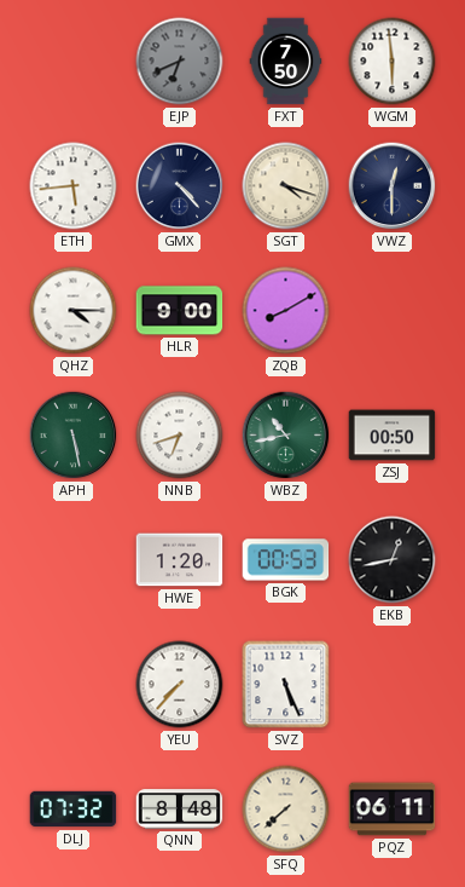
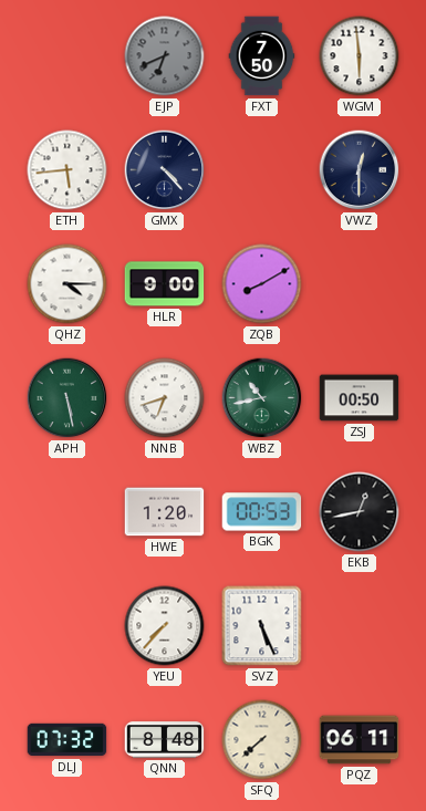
SGT: 4:18 -> none (286, 186)
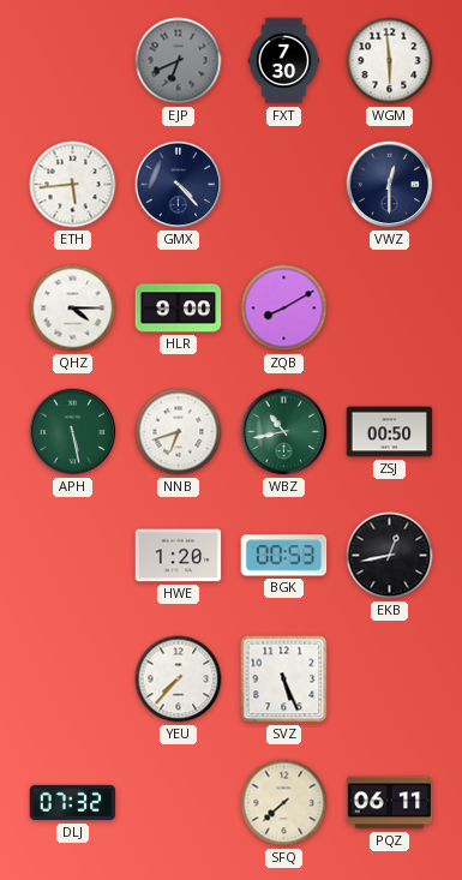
FXT: 7:50 -> 7:30 (284, 61)
QNN: 8:48 -> none (165, 740)
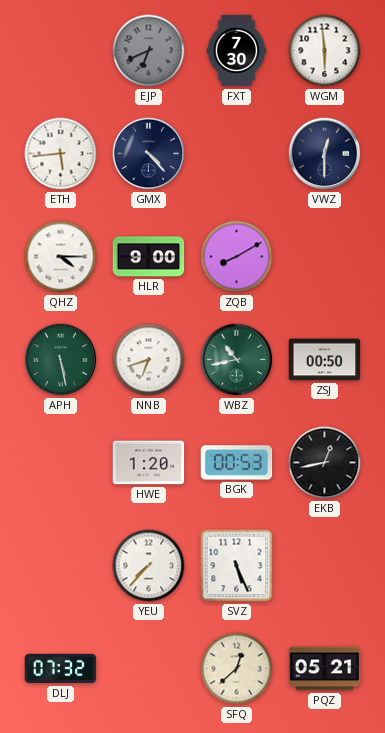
SFQ: 7:38 -> 12:38 (237, 669)
PQZ: 06:11 -> 05:21 (325, 669)
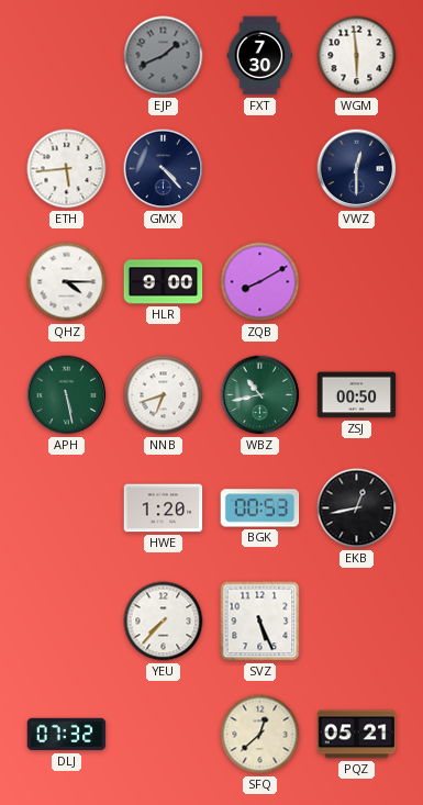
EJP: 6:41 -> 1:41 (164, 56)
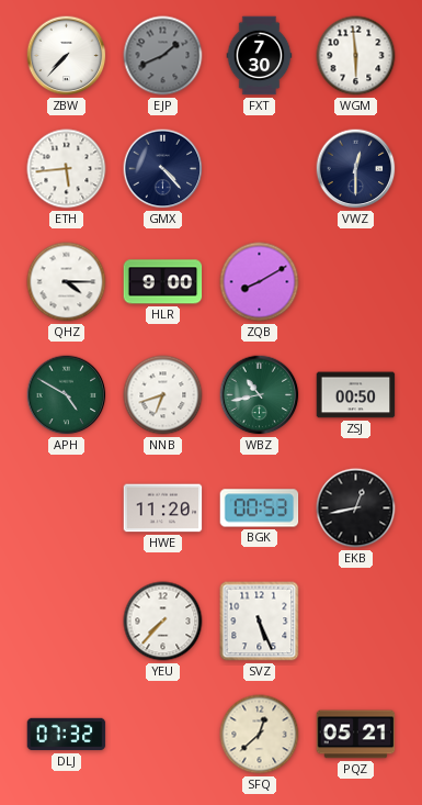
ZBW: none -> 7:37 (67, 56)
APH: 5:28 -> 4:50 (67, 395)
HWE: 1:20 -> 11:20 (163, 508)
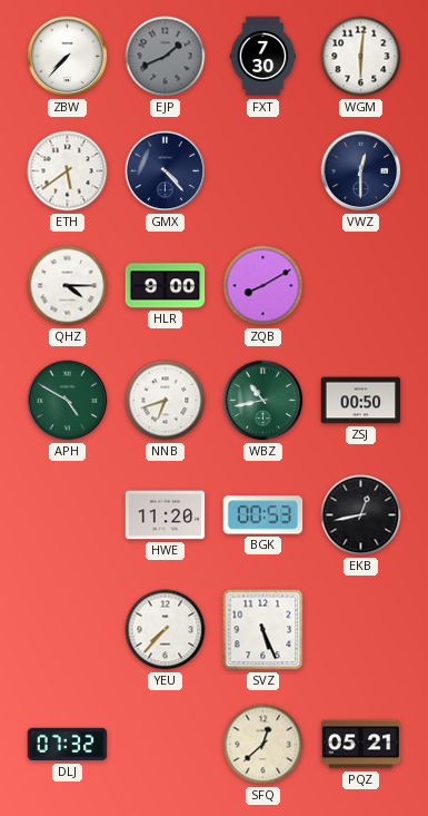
WGM: 5:59 -> 6:01 (361, 57)
ETH: 5:44 -> 5:39 (68, 171)
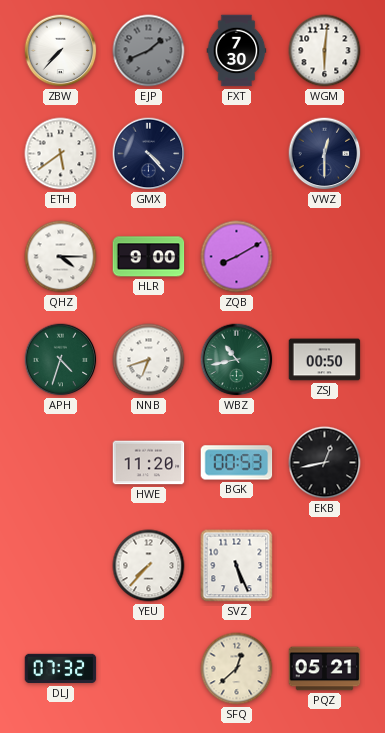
APH: 4:50 -> 4:33 (61, 360)
